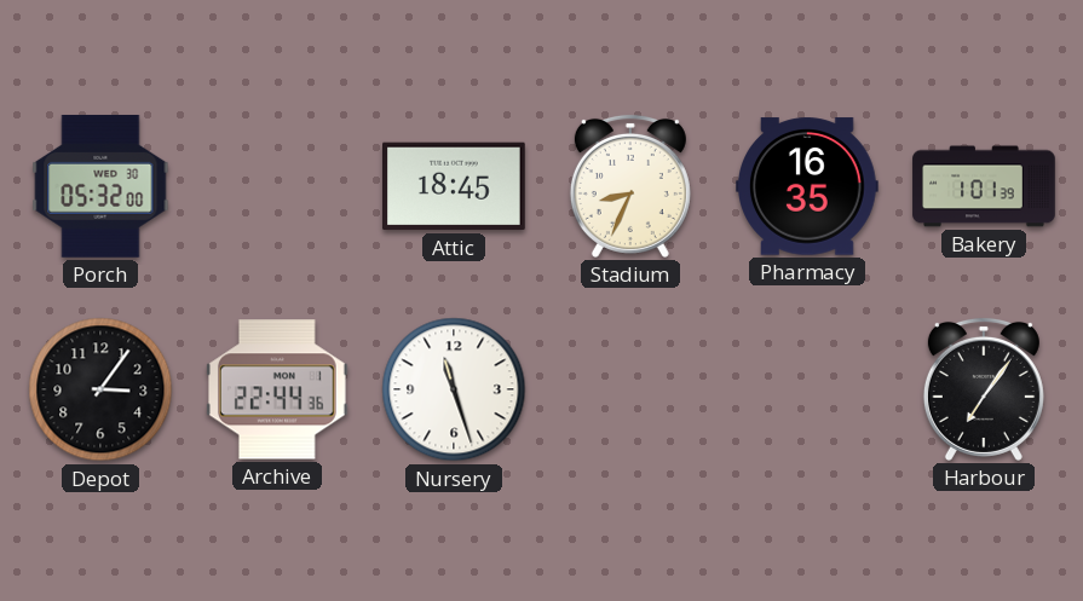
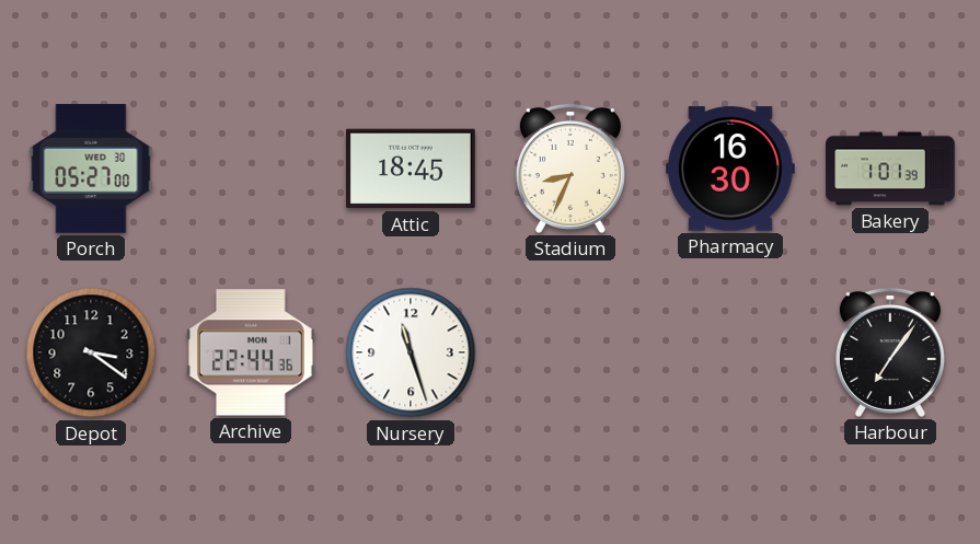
Porch: 05:32 -> 05:27 (91, 169)
Pharmacy: 16:35 -> 16:30 (731, 169)
Depot: 3:06 -> 3:21 (91, 352)
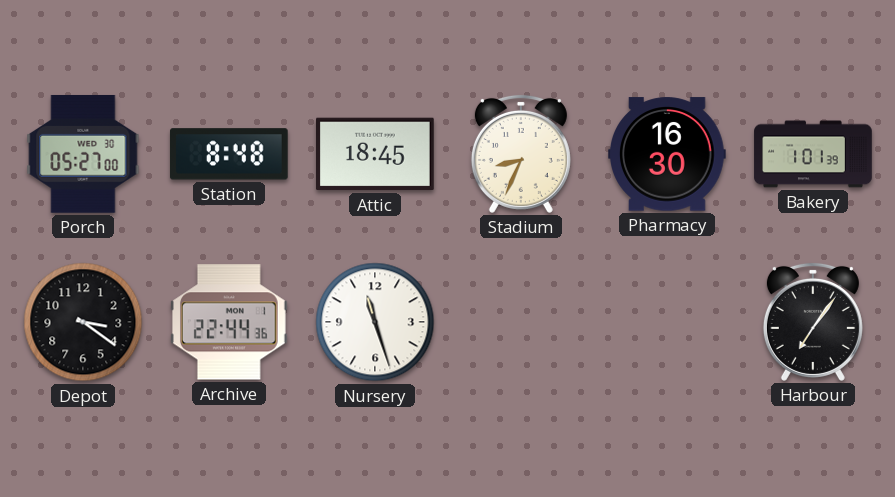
Station: none -> 8:48 (229, 154)
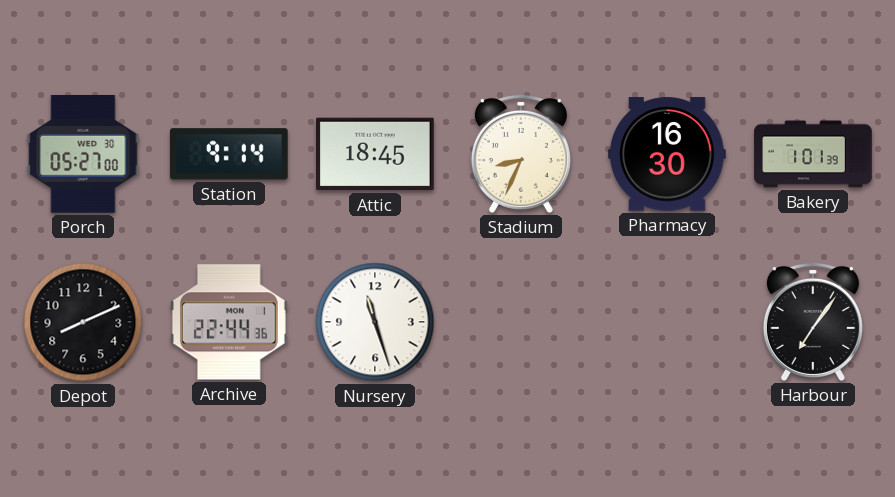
Station: 8:48 -> 9:14 (229, 154)
Depot: 3:21 -> 8:11 (83, 322)
